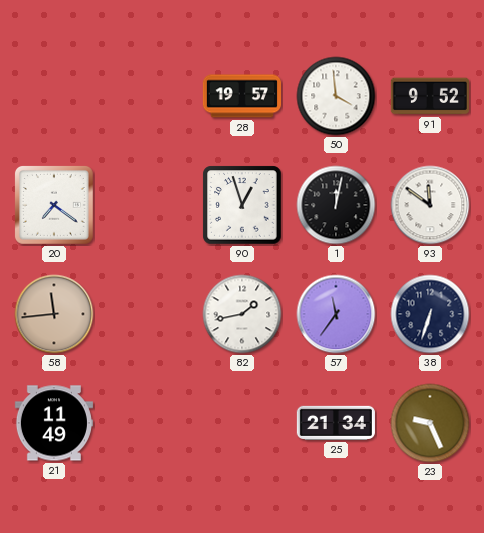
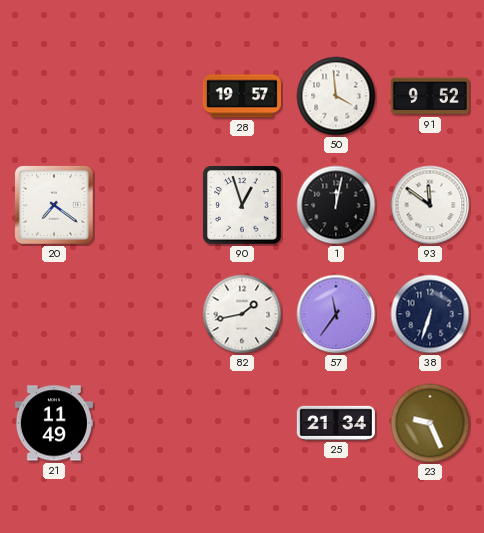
58: 11:44 -> none (54, 314)
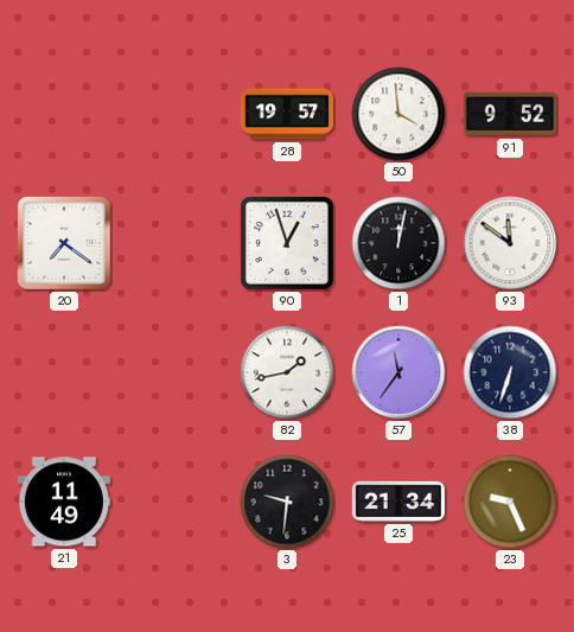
3: none -> 9:31 (287, 502)
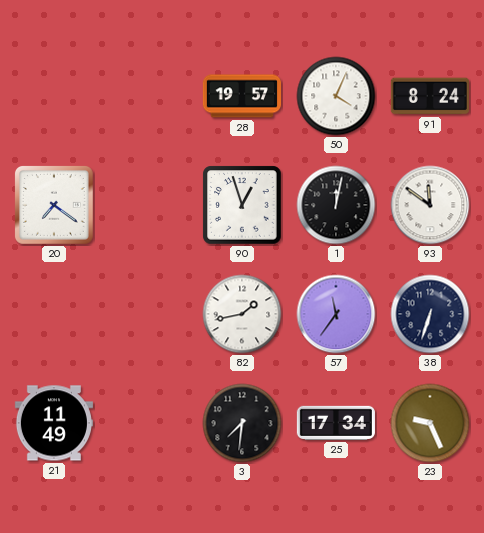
50: 3:59 -> 4:04 (336, 96)
91: 9:52 -> 8:24 (430, 96)
3: 9:31 -> 7:31 (242, 423)
25: 21:34 -> 17:34 (336, 423)
